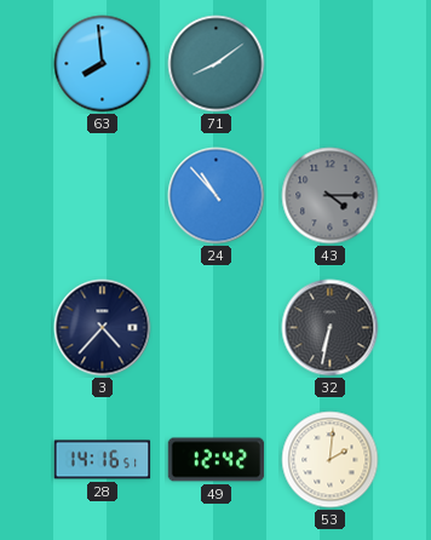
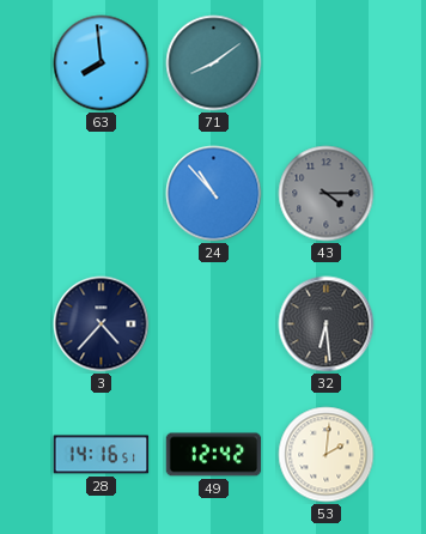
32: 6:32 -> 6:29 (327, 324)
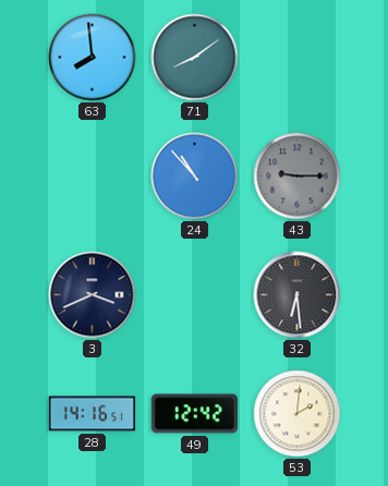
43: 4:15 -> 9:15 (298, 177)
3: 4:37 -> 3:41 (93, 295)
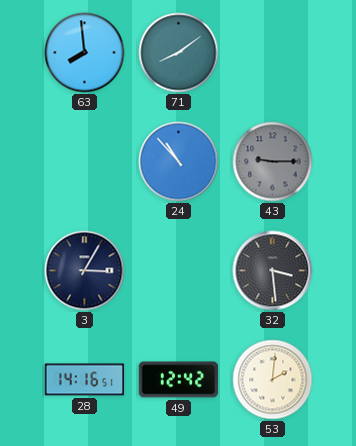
3: 3:41 -> 3:05 (85, 271)
32: 6:29 -> 3:29 (273, 271)
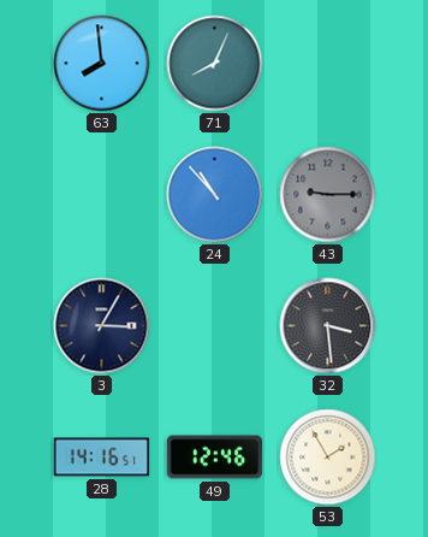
71: 8:09 -> 8:04 (215, 64)
49: 12:42 -> 12:46 (215, 458)
53: 2:01 -> 1:55 (328, 458)
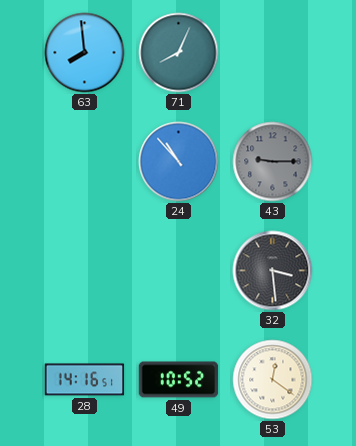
3: 3:05 -> none (102, 326)
49: 12:46 -> 10:52 (179, 380)
53: 1:55 -> 12:21 (273, 380)
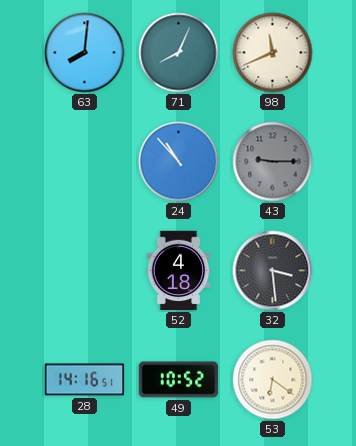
63: 7:59 -> 8:01 (85, 53)
98: none -> 11:41 (273, 53)
52: none -> 4:18 (179, 271)
53: 12:21 -> 6:21 (273, 380)
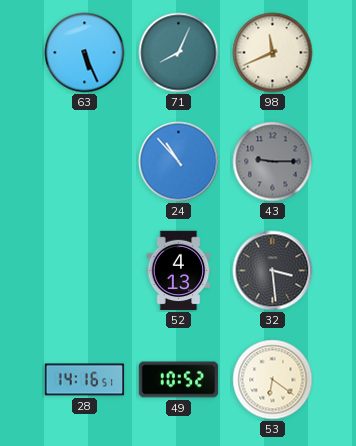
63: 8:01 -> 5:26 (85, 53)
52: 4:18 -> 4:13 (179, 271)
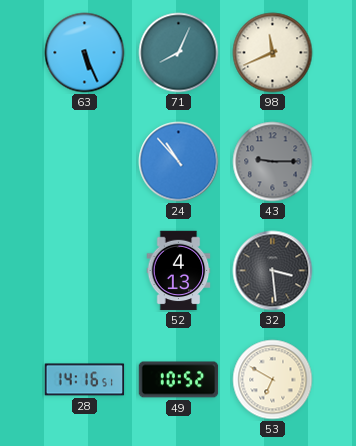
53: 6:21 -> 6:50 (273, 380)
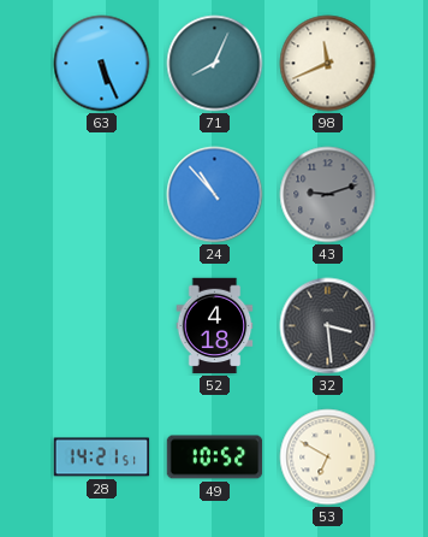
43: 9:15 -> 9:12 (328, 195)
52: 4:13 -> 4:18 (215, 326)
28: 14:16 -> 14:21 (102, 458)
